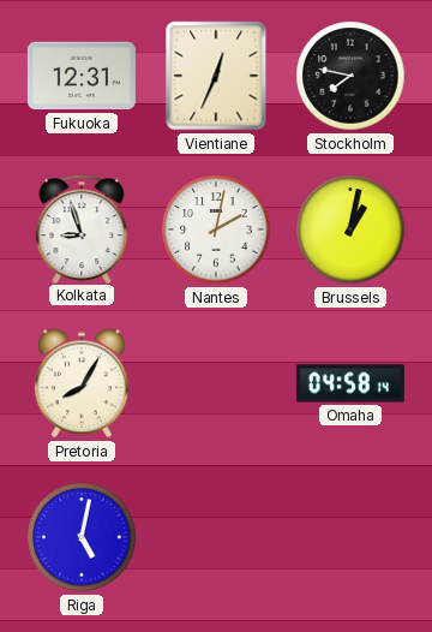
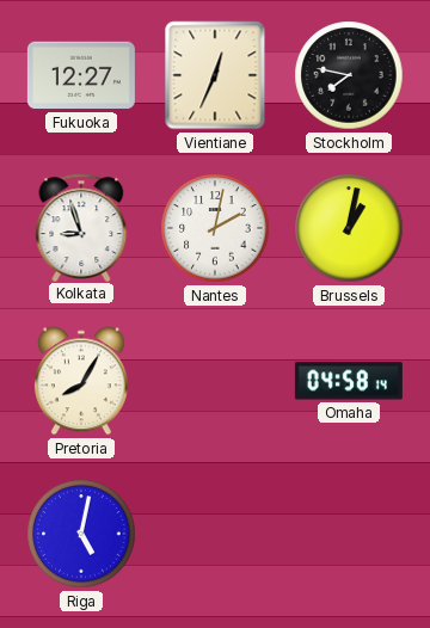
Fukuoka: 12:31 -> 12:27 (81, 75)
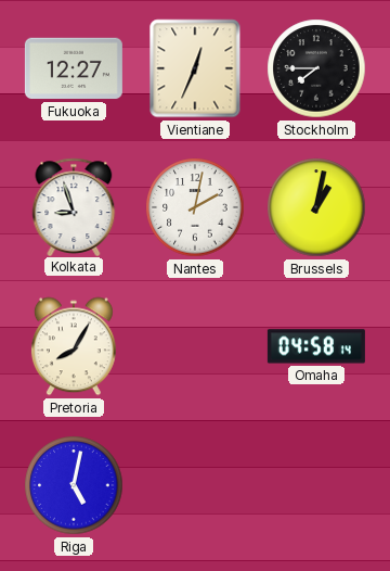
Stockholm: 7:47 -> 7:45 (316, 68)
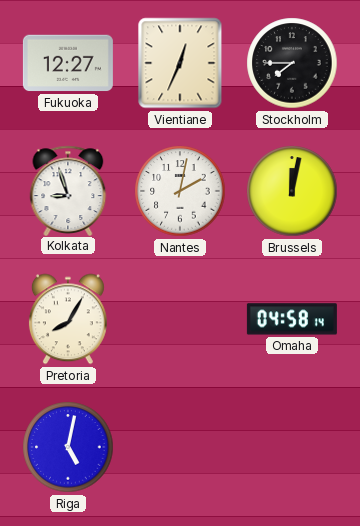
Brussels: 1:02 -> 12:02 (292, 191)
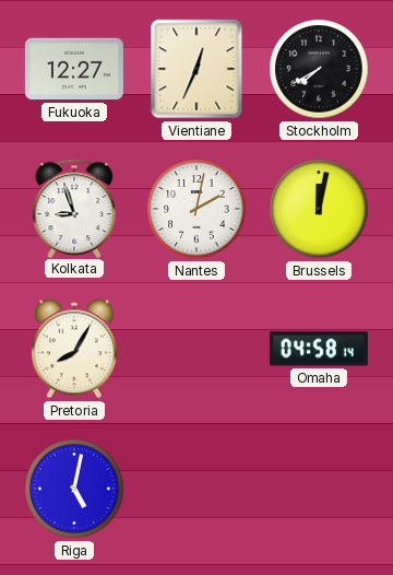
Stockholm: 7:45 -> 7:40 (319, 69)
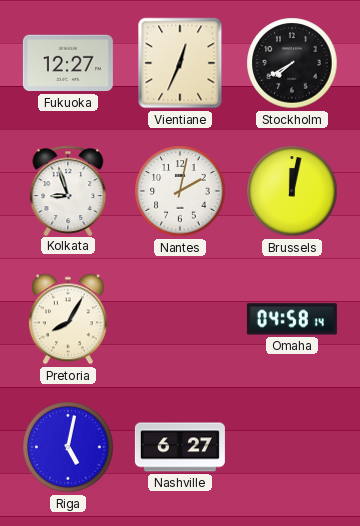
Nashville: none -> 6:27 (180, 447)
